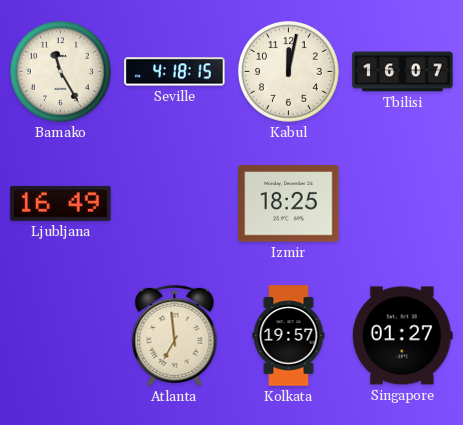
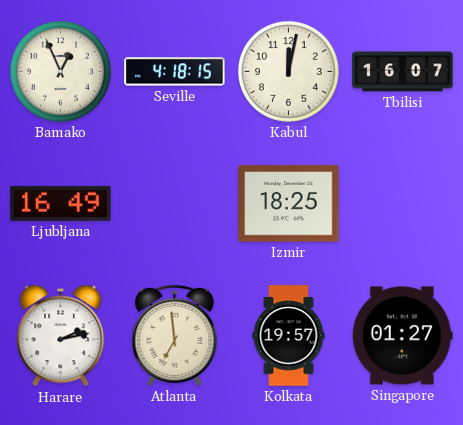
Bamako: 11:25 -> 12:56 (60, 71)
Harare: none -> 2:13 (61, 336)
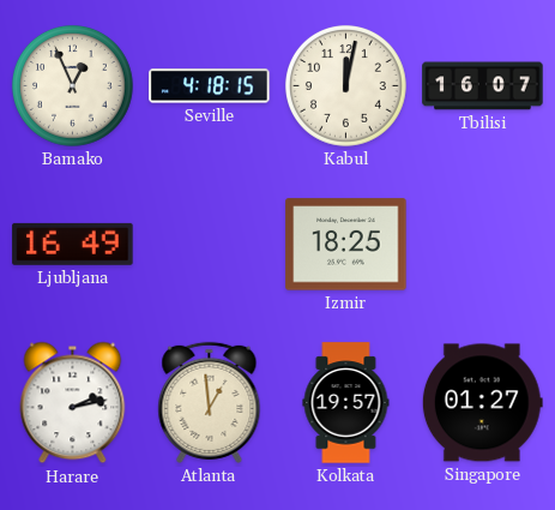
Atlanta: 6:59 -> 12:59 (210, 402)
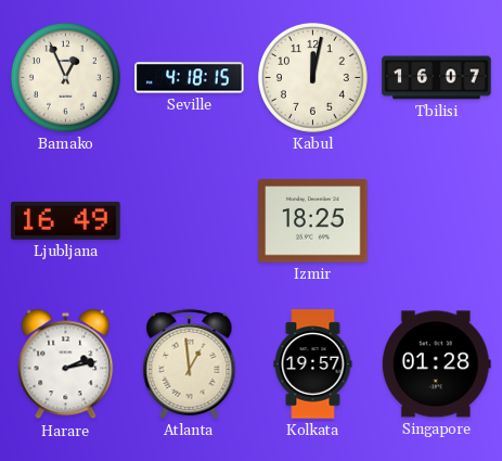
Singapore: 01:27 -> 01:28 (436, 364)
